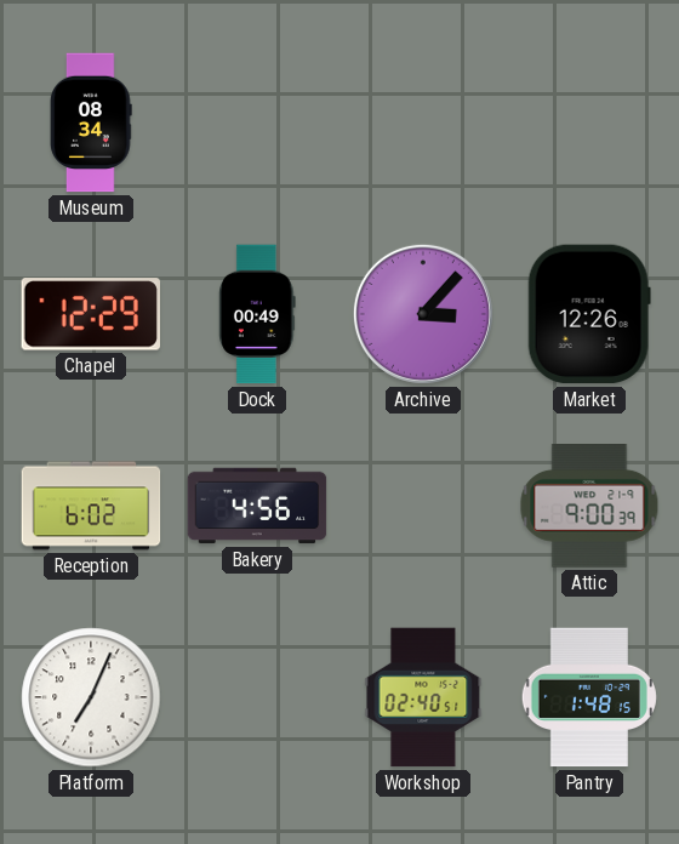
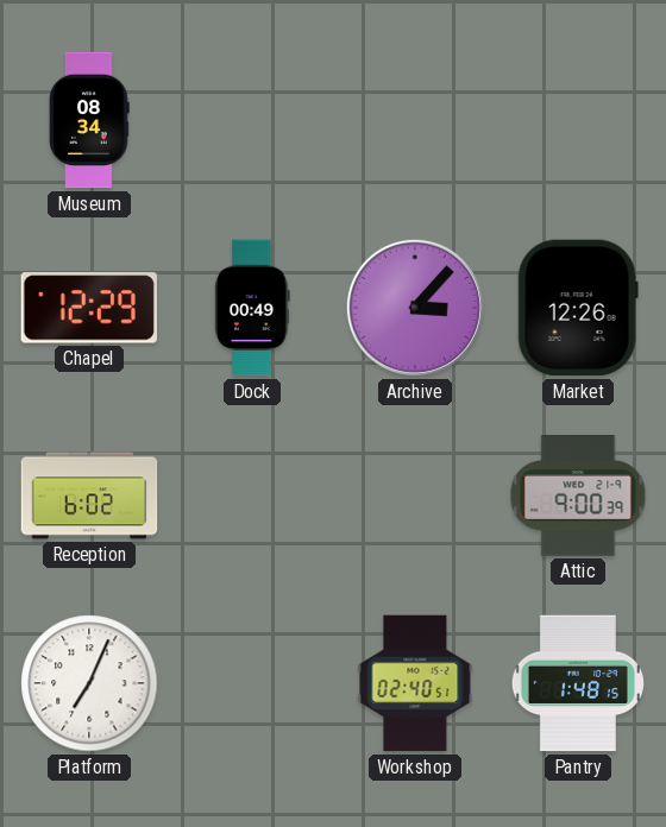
Bakery: 4:56 -> none (257, 506)
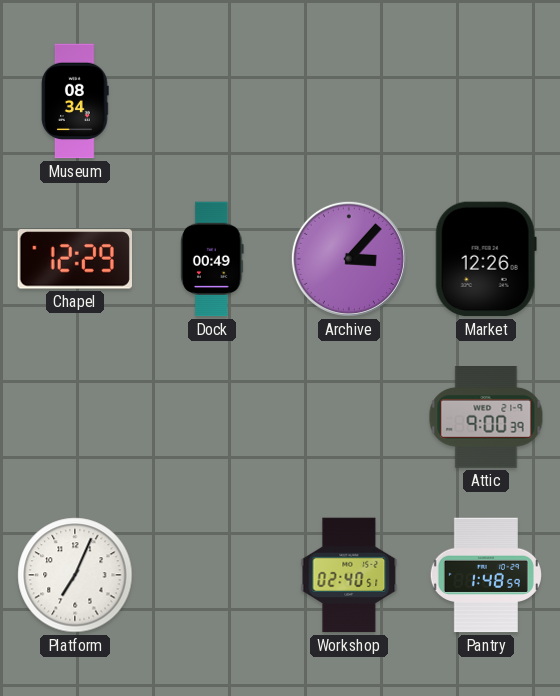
Reception: 6:02 -> none (89, 495)
Pantry: 1:48:15 -> 1:48:59 (486, 575)
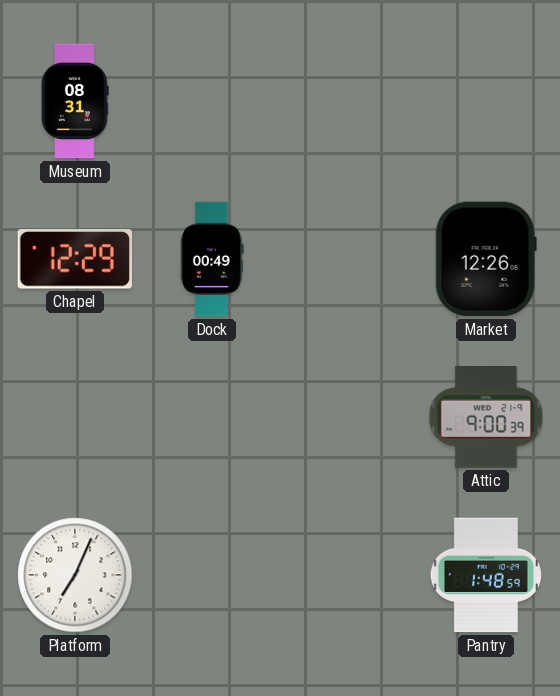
Museum: 08:34 -> 08:31 (75, 101)
Archive: 3:07 -> none (349, 259)
Workshop: 02:40 -> none (349, 575)
